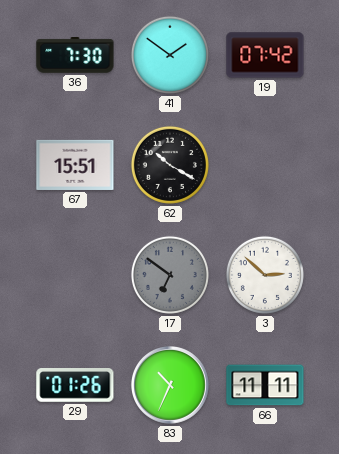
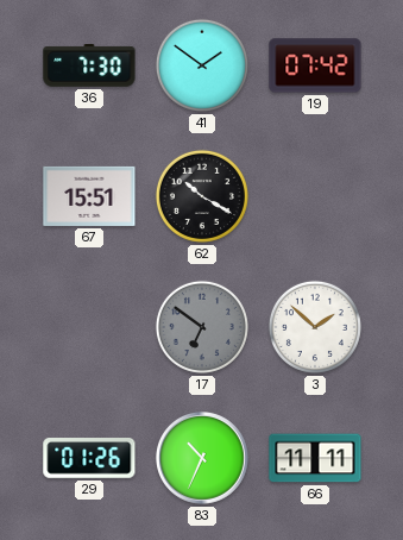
3: 2:52 -> 1:52 (315, 327)
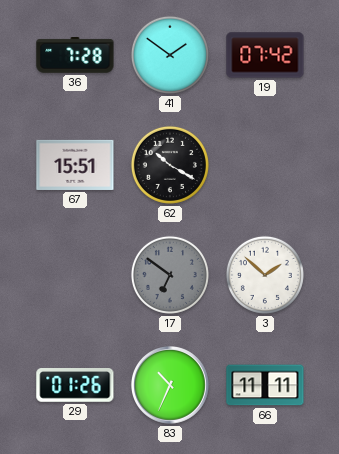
36: 7:30 -> 7:28 (75, 56)
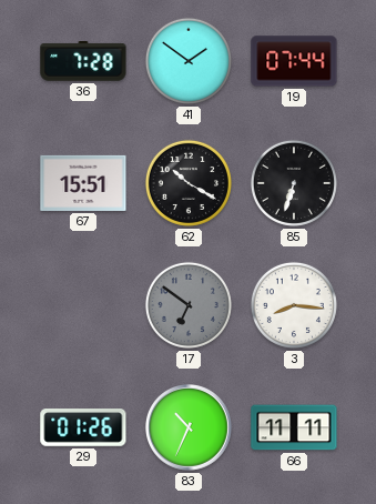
19: 07:42 -> 07:44 (294, 61)
85: none -> 6:33 (294, 183)
3: 1:52 -> 8:16 (294, 305)
